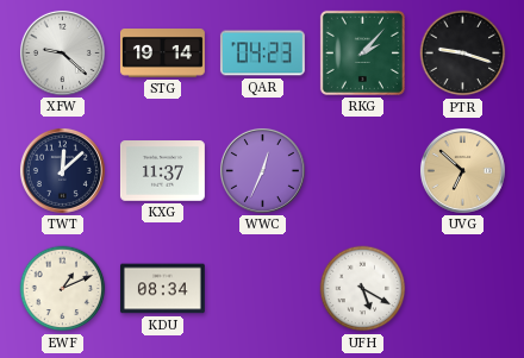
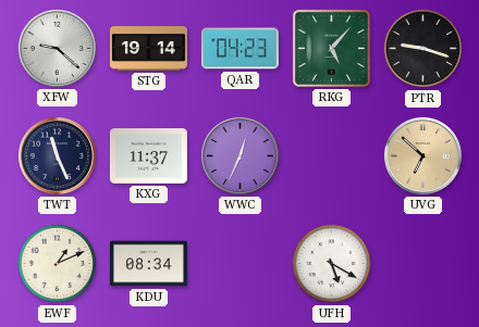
RKG: 2:07 -> 5:07 (331, 48)
TWT: 12:08 -> 11:26 (57, 155)
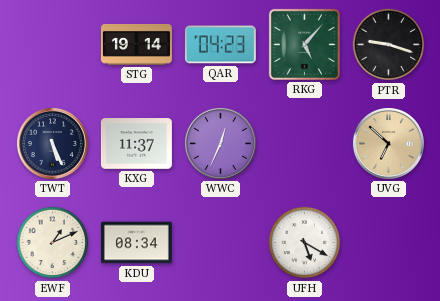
XFW: 9:22 -> none (57, 48)
TWT: 11:26 -> 5:26 (52, 143)
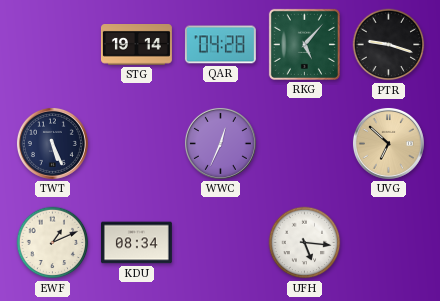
QAR: 04:23 -> 04:28 (220, 45)
KXG: 11:37 -> none (136, 144)
UFH: 5:20 -> 5:16 (305, 243)
